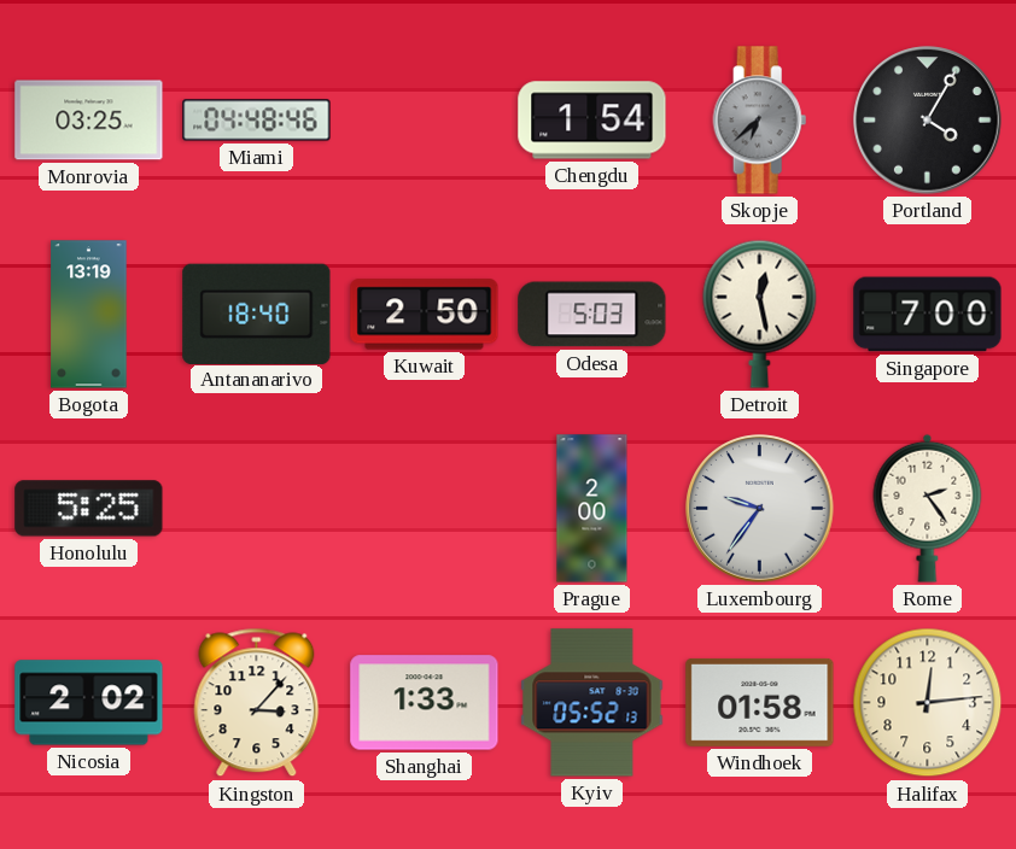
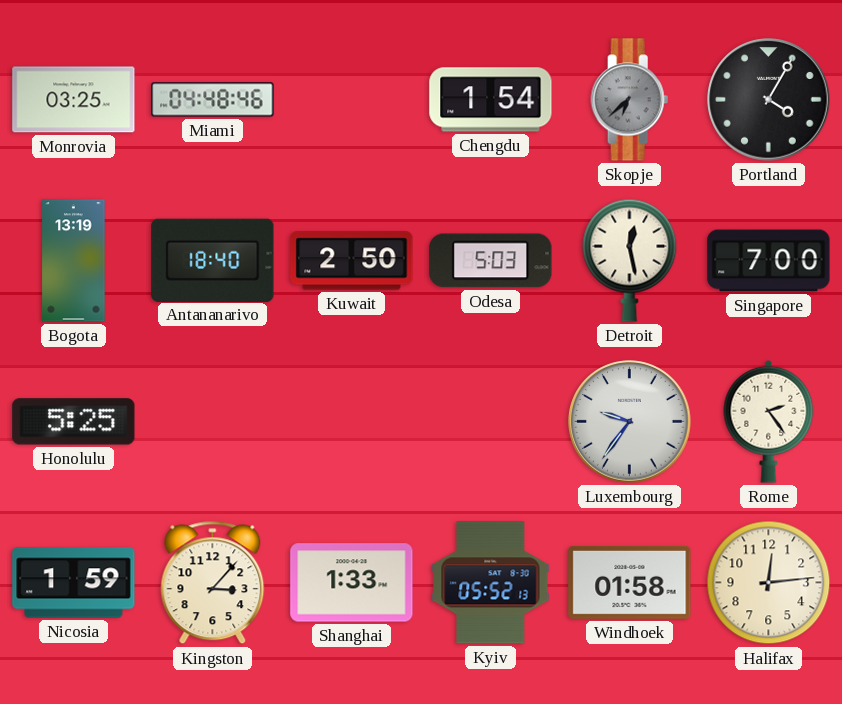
Prague: 2:00 -> none (592, 509)
Nicosia: 2:02 -> 1:59 (74, 583)
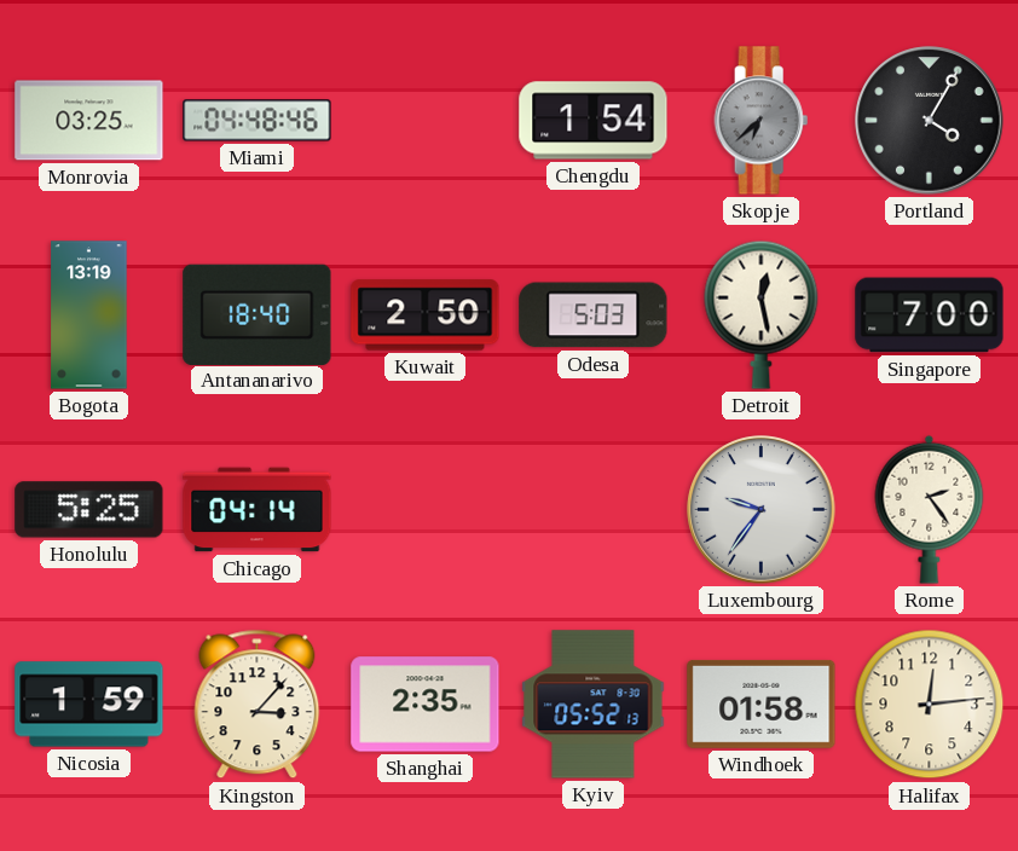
Chicago: none -> 04:14 (258, 510)
Shanghai: 1:33 -> 2:35 (426, 705)
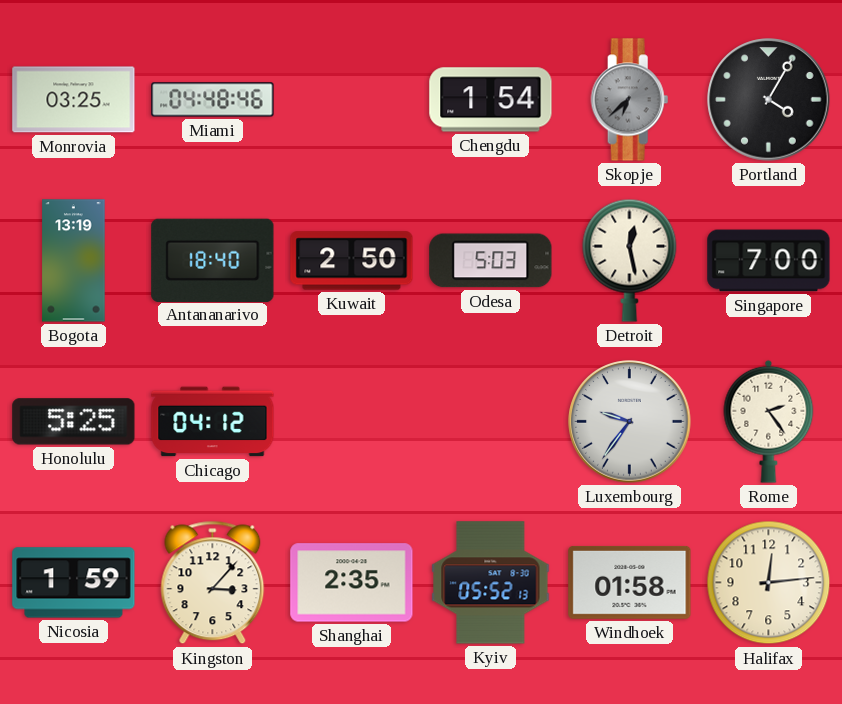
Chicago: 04:14 -> 04:12 (213, 422)
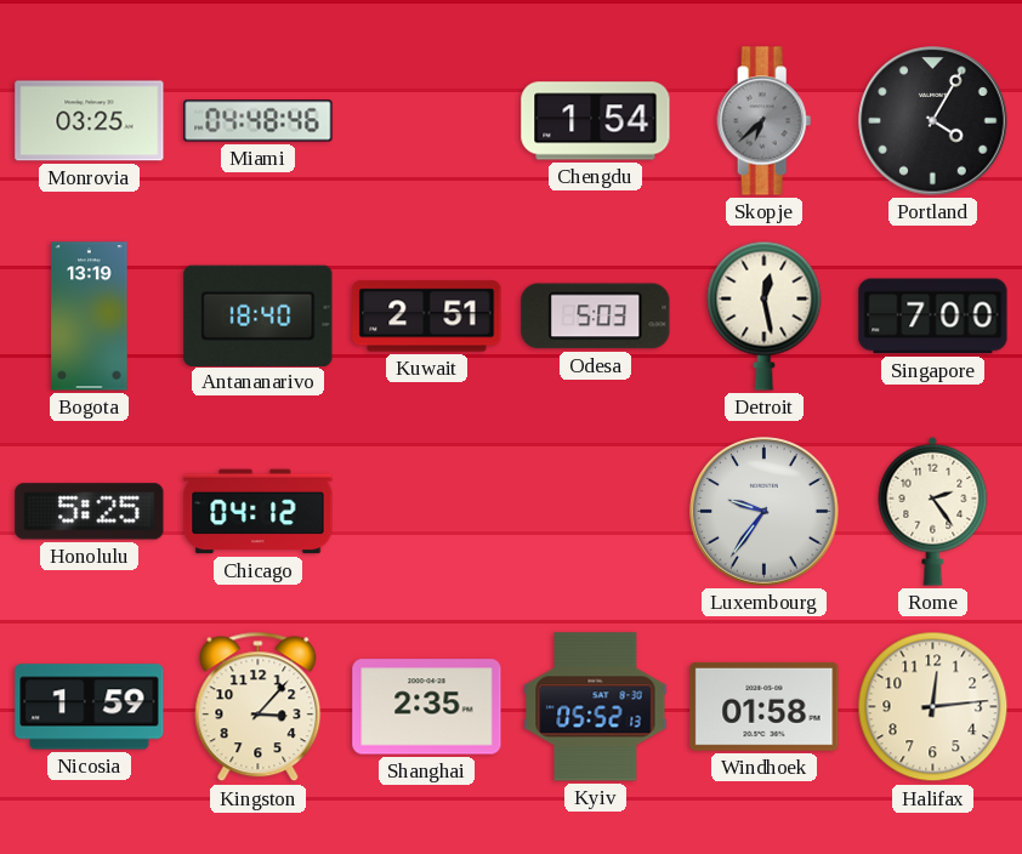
Kuwait: 2:50 -> 2:51 (427, 317)
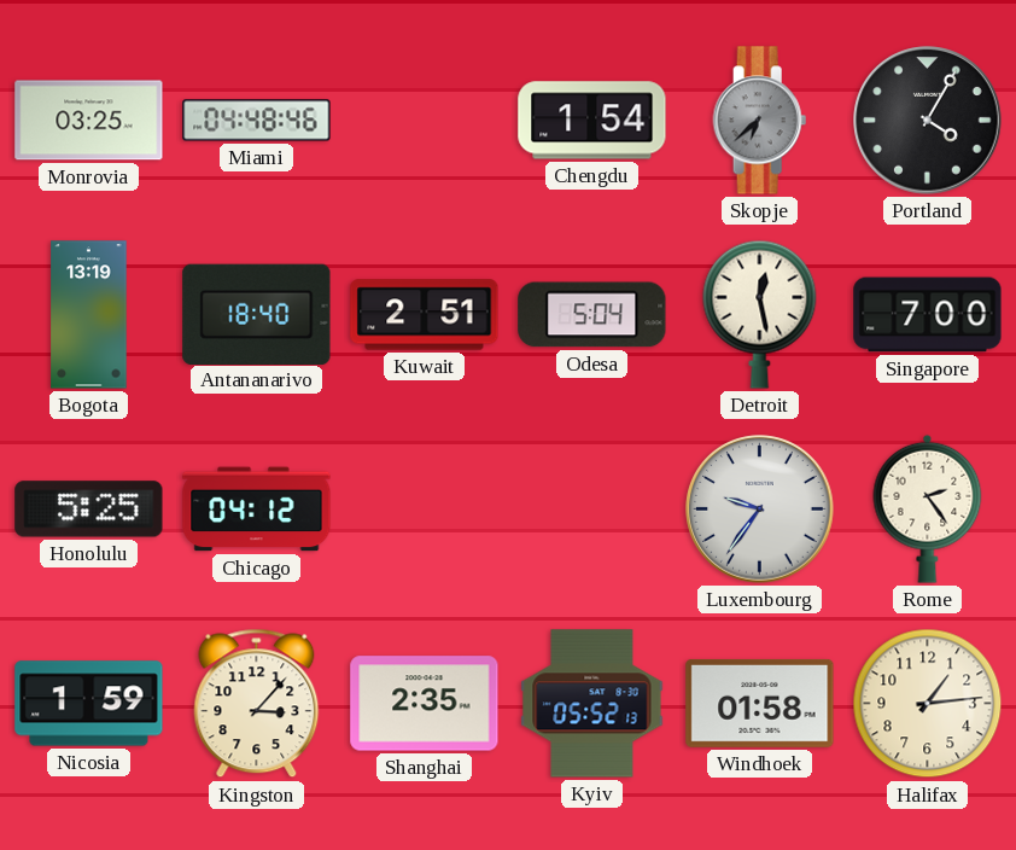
Odesa: 5:03 -> 5:04 (592, 315)
Halifax: 12:14 -> 1:14 (928, 704)
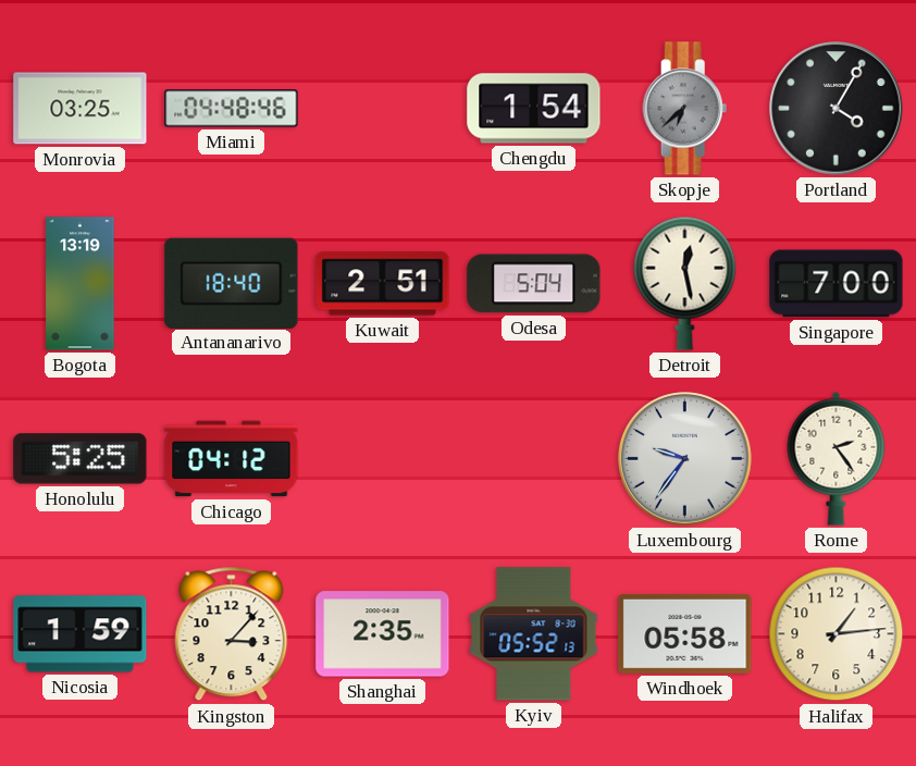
Windhoek: 01:58 -> 05:58 (685, 633)
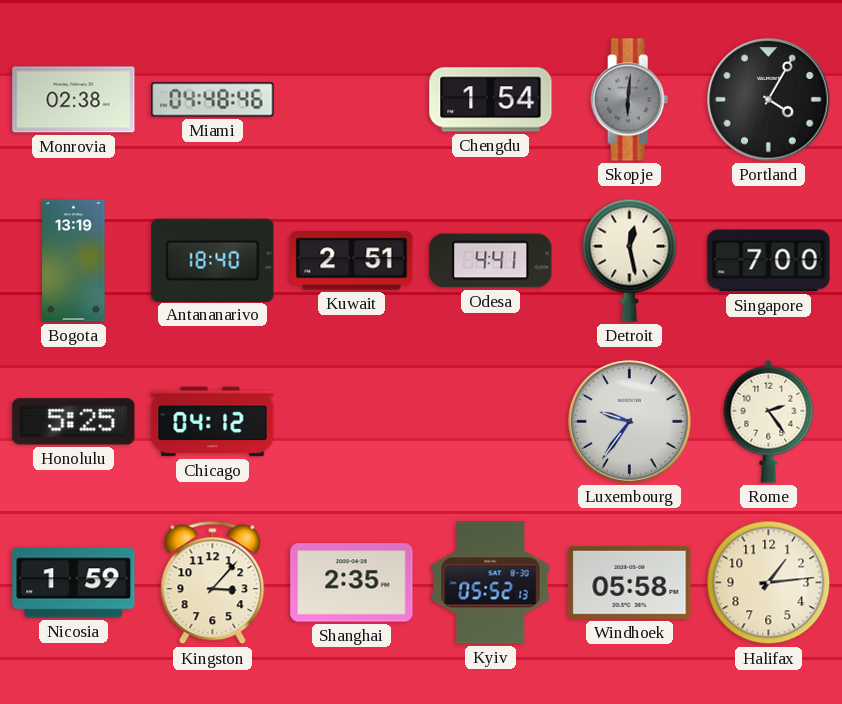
Monrovia: 03:25 -> 02:38 (74, 100)
Skopje: 6:38 -> 6:01 (630, 100)
Odesa: 5:04 -> 4:41 (491, 261)
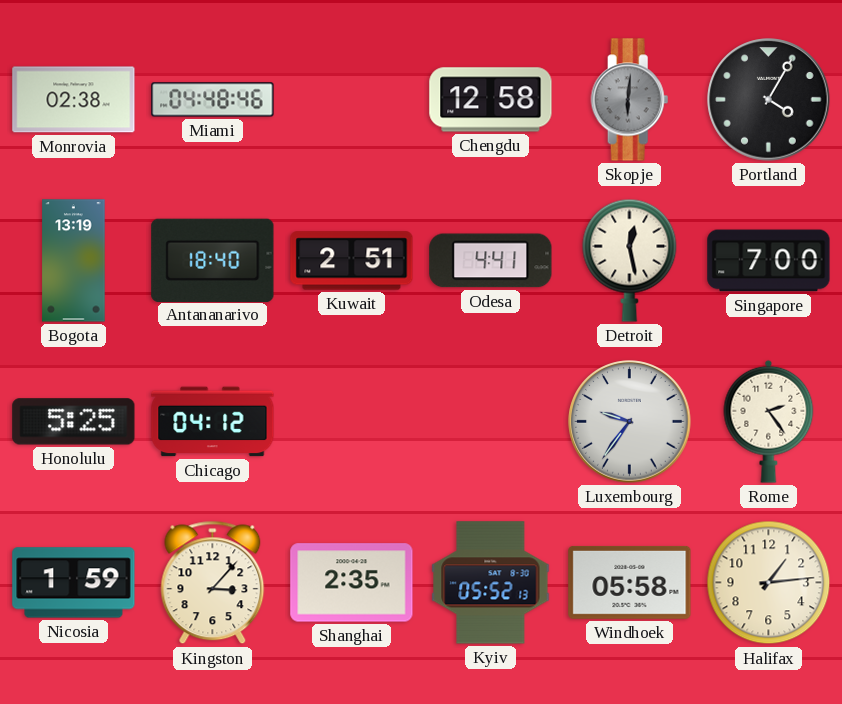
Chengdu: 1:54 -> 12:58 (491, 100)
